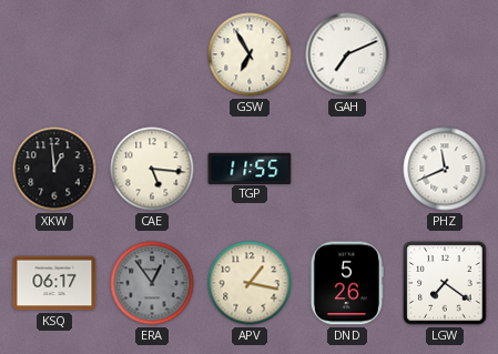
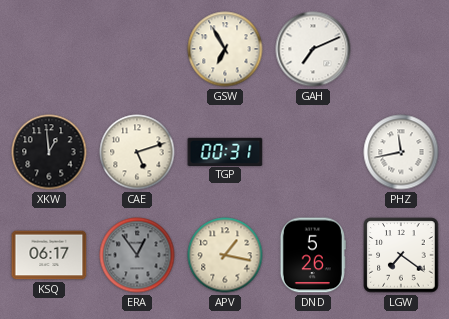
CAE: 5:16 -> 5:12 (137, 152)
TGP: 11:55 -> 00:31 (225, 151)
PHZ: 11:41 -> 11:43 (401, 152)
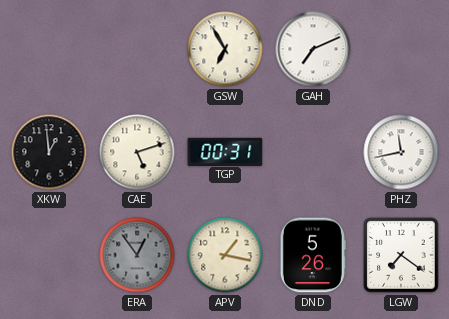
KSQ: 06:17 -> none (49, 255)
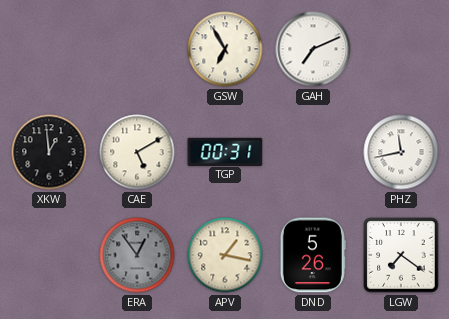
CAE: 5:12 -> 5:10 (137, 152)
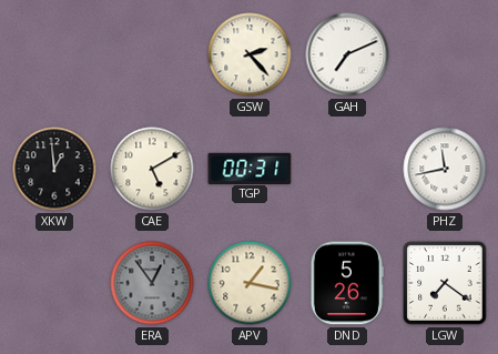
GSW: 6:55 -> 2:23 (250, 54)
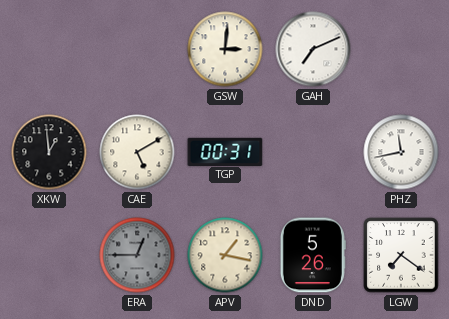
GSW: 2:23 -> 3:01 (225, 49)
ERA: 12:54 -> 12:45 (137, 255)
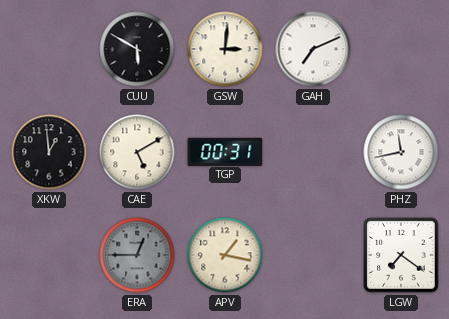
CUU: none -> 5:50 (137, 49)
DND: 5:26 -> none (313, 255)
